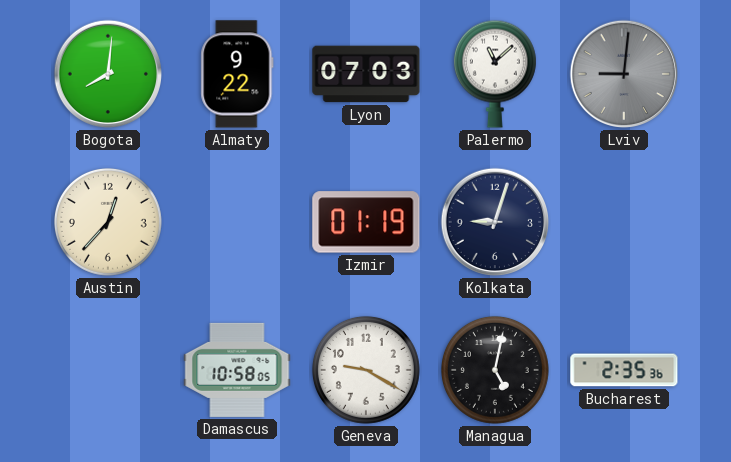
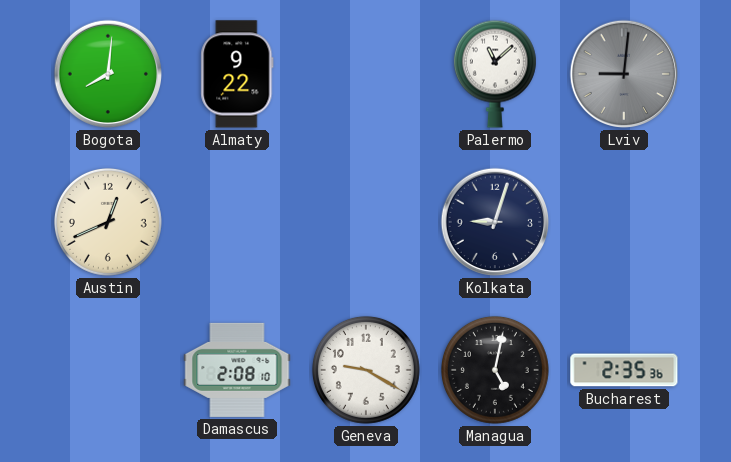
Lyon: 07:03 -> none (366, 74)
Austin: 12:37 -> 12:41 (108, 222)
Izmir: 01:19 -> none (366, 222)
Damascus: 10:58 -> 2:08 (237, 370)
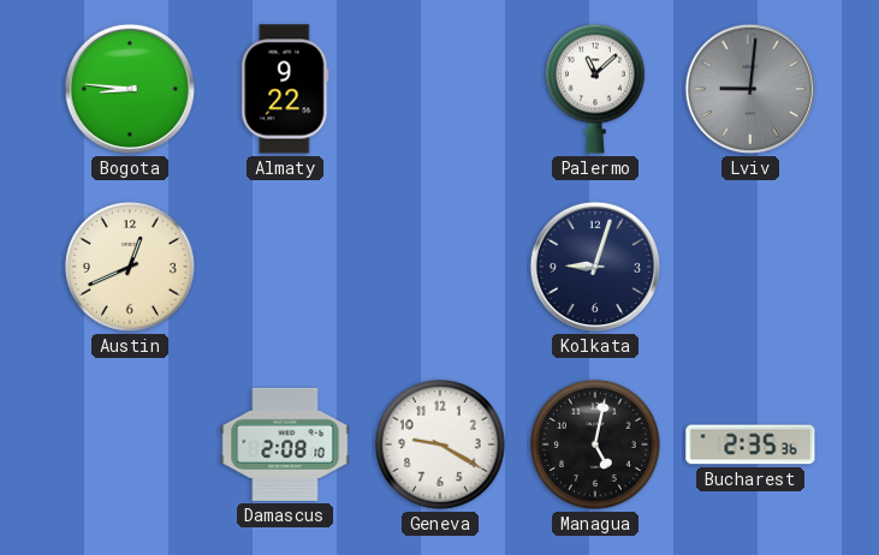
Bogota: 8:01 -> 8:46 (130, 89)
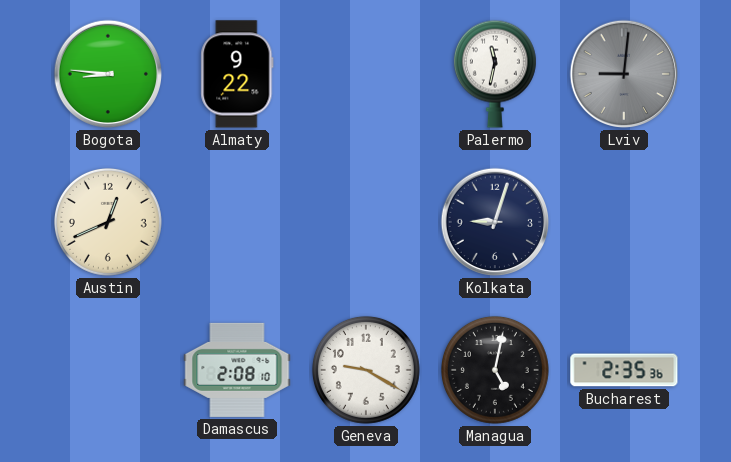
Palermo: 11:08 -> 11:32 (495, 74)
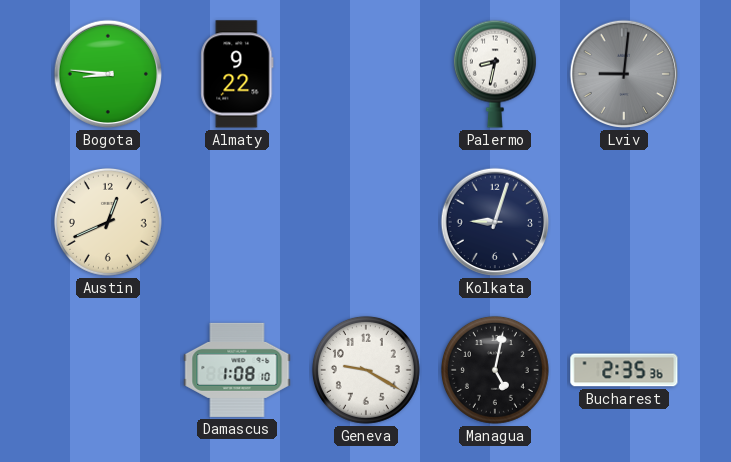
Palermo: 11:32 -> 8:32 (495, 74)
Damascus: 2:08 -> 1:08 (237, 370)
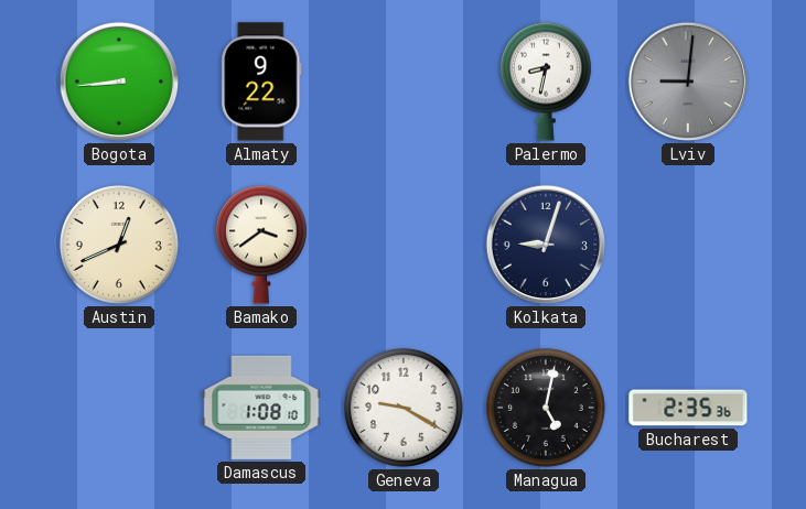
Bogota: 8:46 -> 8:44 (119, 82)
Bamako: none -> 3:39 (261, 245)
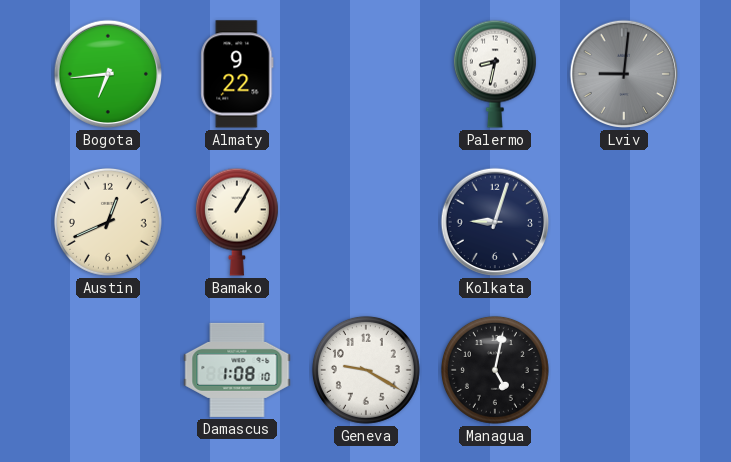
Bogota: 8:44 -> 6:44 (108, 74)
Bamako: 3:39 -> 1:05 (237, 222)
Bucharest: 2:35 -> none (688, 408)
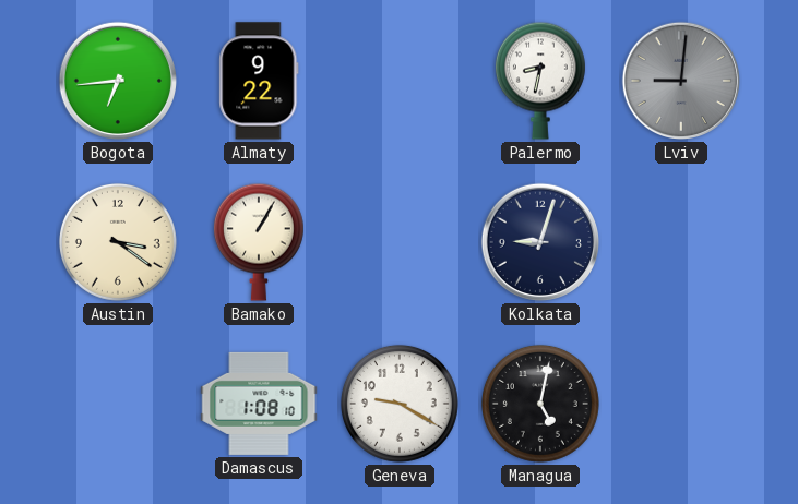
Austin: 12:41 -> 3:21 (118, 242)
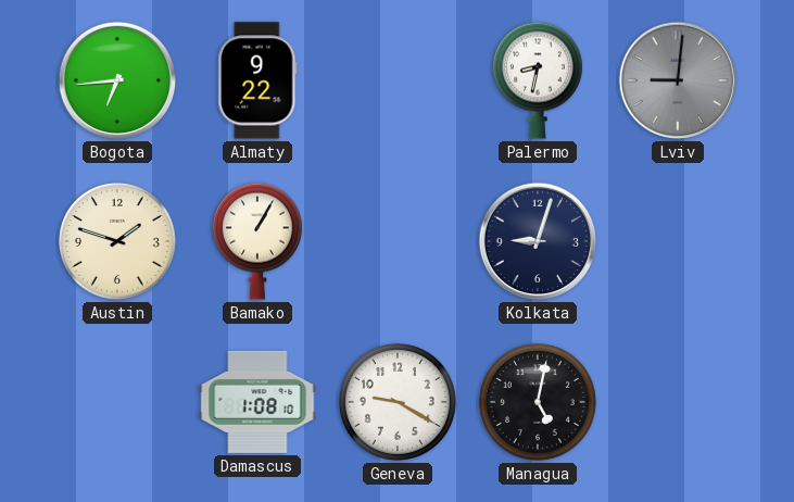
Austin: 3:21 -> 1:48 (117, 241)
